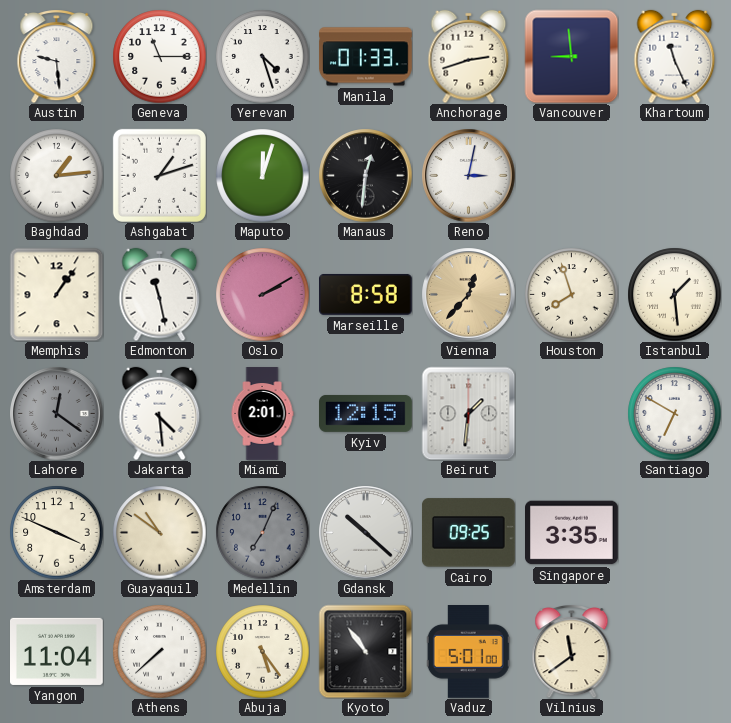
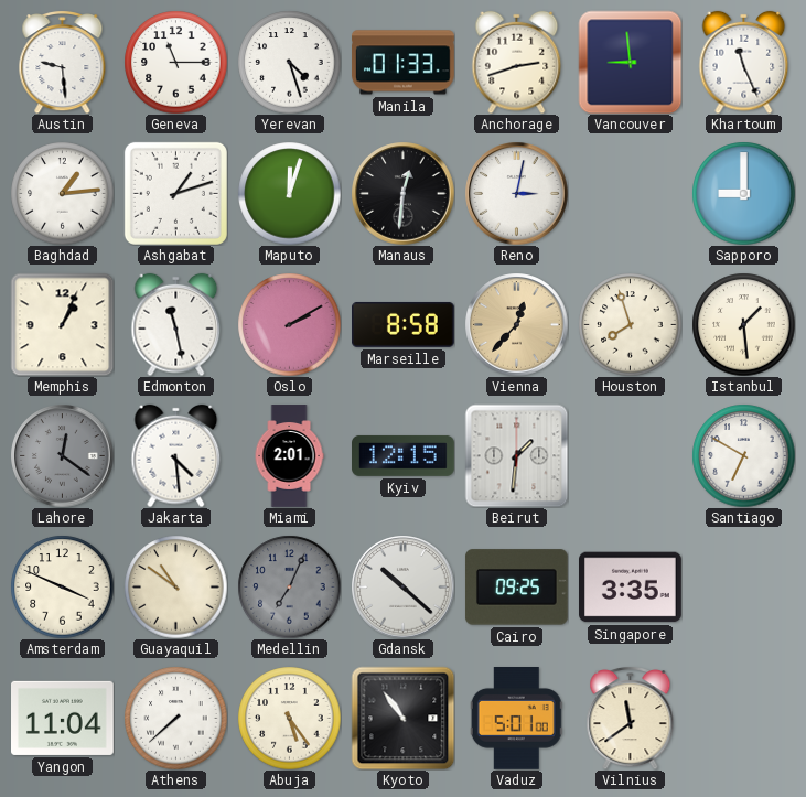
Sapporo: none -> 9:00 (743, 193)
Memphis: 1:06 -> 1:04 (62, 324)
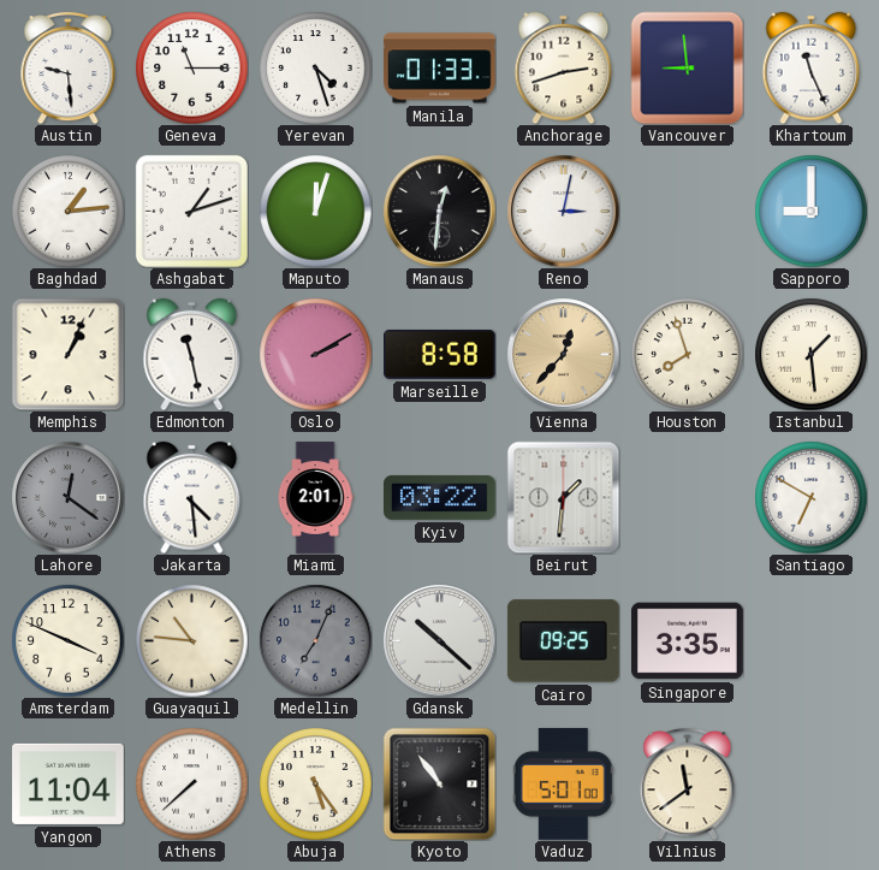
Kyiv: 12:15 -> 03:22 (440, 497)
Guayaquil: 10:51 -> 10:46 (191, 640)
